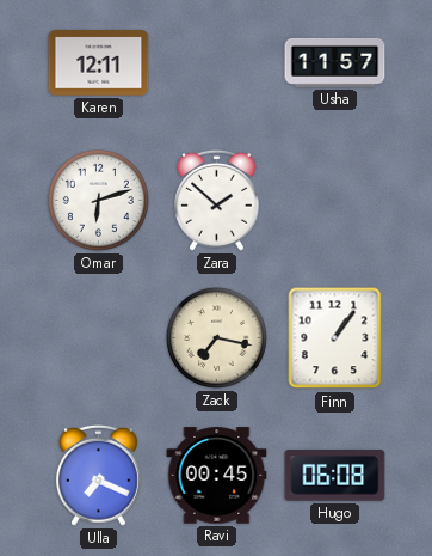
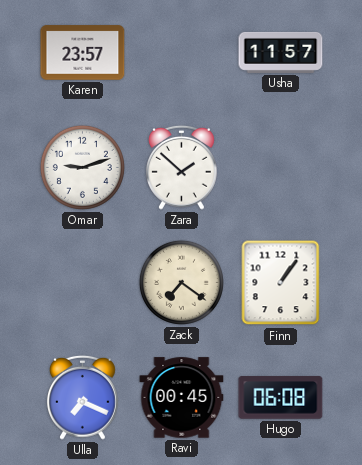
Karen: 12:11 -> 23:57 (83, 53)
Omar: 6:12 -> 9:12 (82, 167)
Zack: 7:17 -> 7:21 (181, 282)
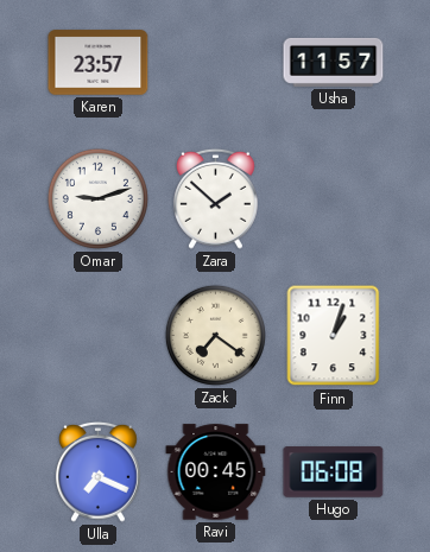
Finn: 1:06 -> 1:03 (334, 336)
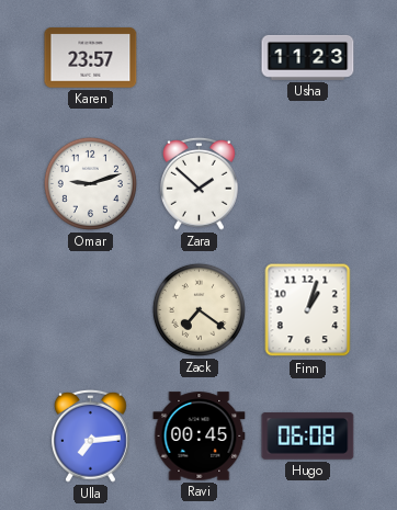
Usha: 11:57 -> 11:23 (308, 57)
Ulla: 7:19 -> 7:14 (91, 435)
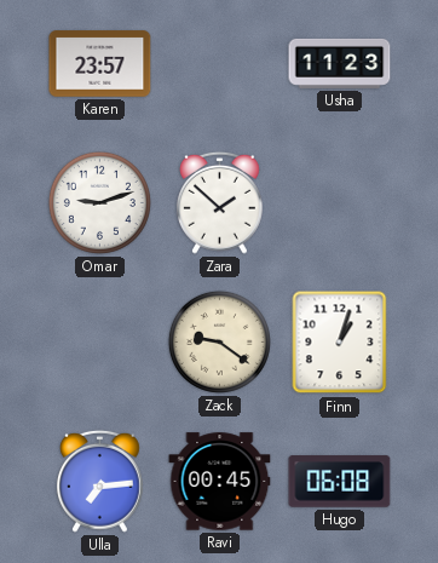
Zack: 7:21 -> 9:21 (219, 341)
